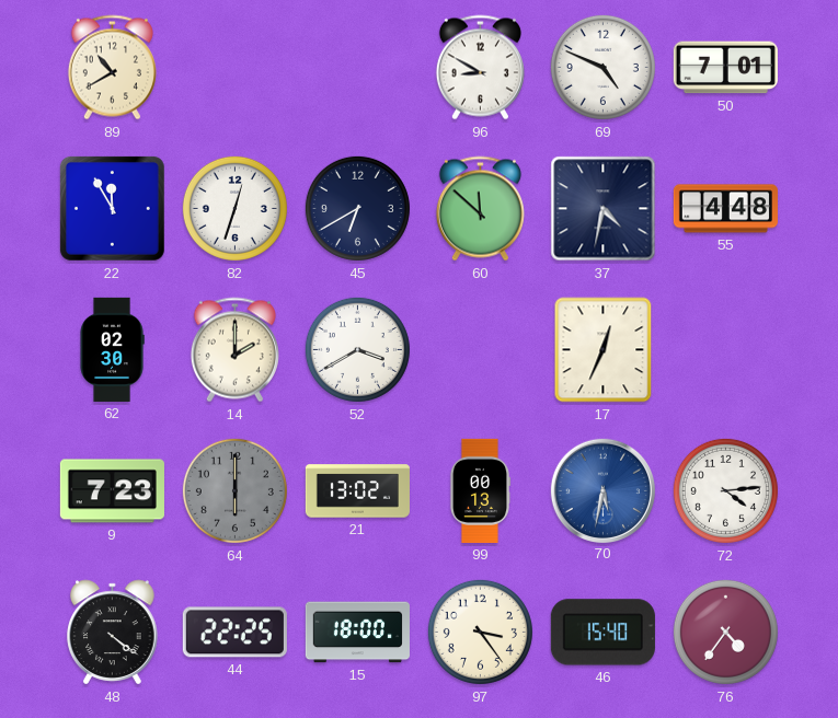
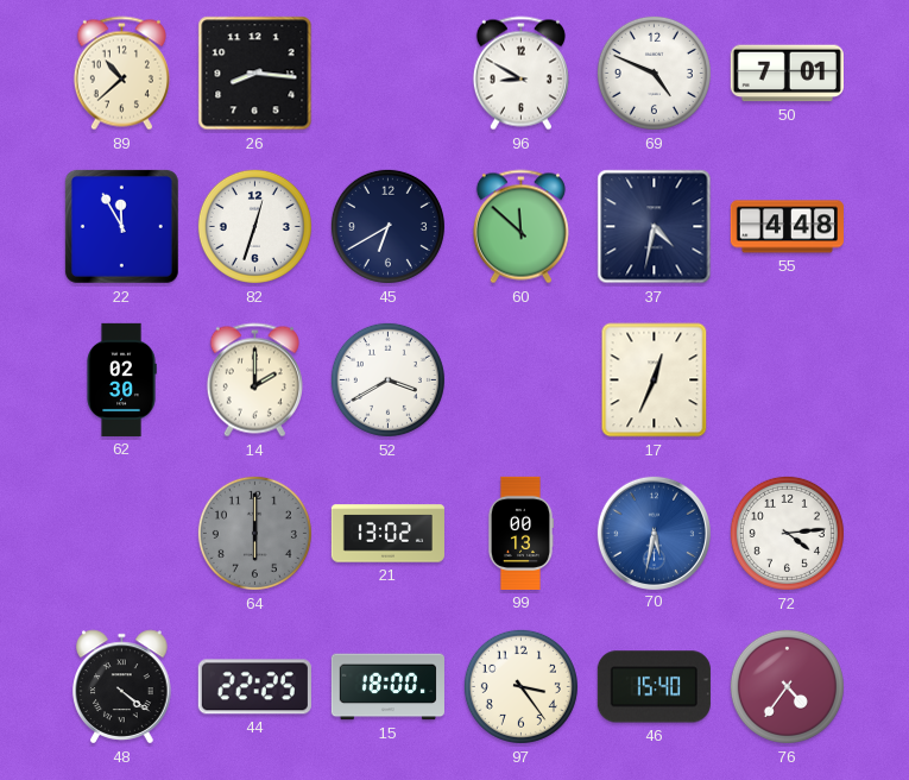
89: 10:40 -> 10:38 (121, 74)
26: none -> 8:16 (255, 74)
9: 7:23 -> none (112, 491)
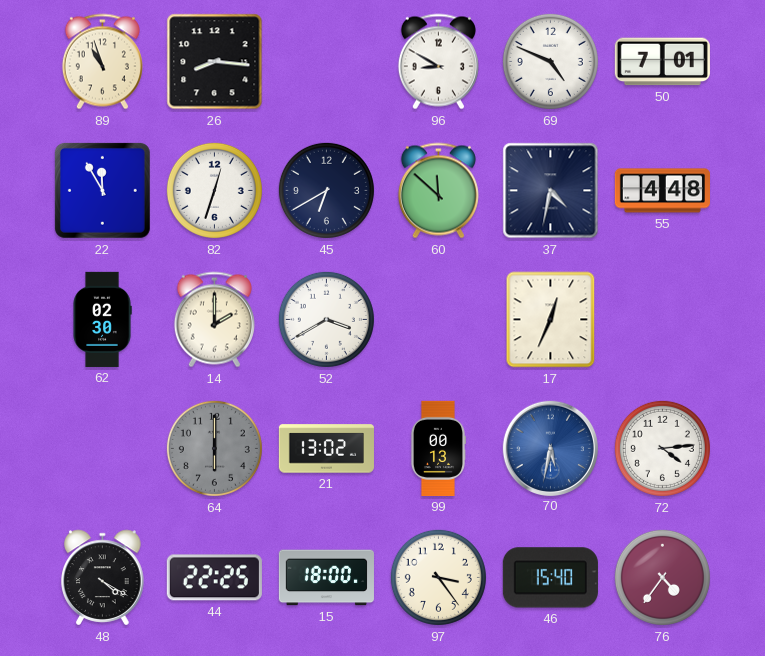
89: 10:38 -> 10:57 (102, 62)
48: 4:21 -> 4:20 (103, 578)
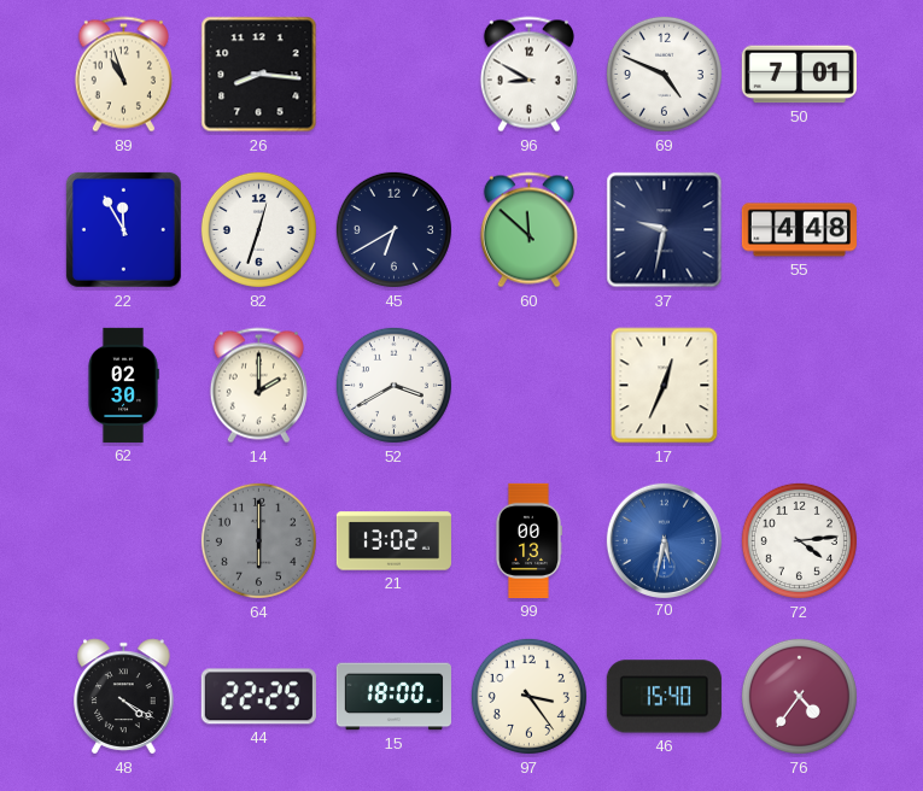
37: 4:32 -> 9:32 (665, 230)
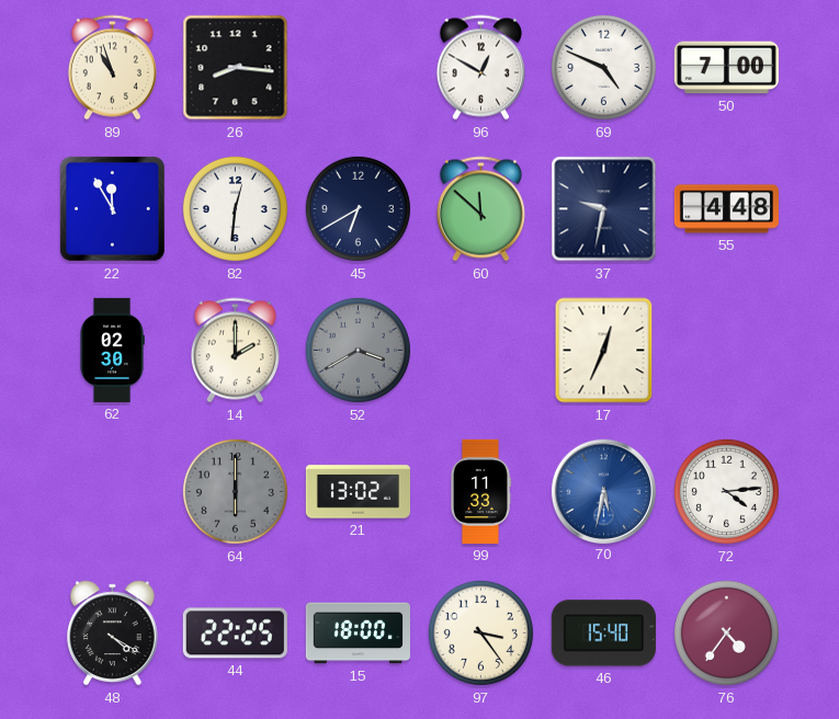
96: 8:50 -> 12:50 (480, 68)
50: 7:01 -> 7:00 (726, 68)
82: 12:33 -> 12:31 (235, 208)
52 dial: white -> grey (358, 350)
99: 00:13 -> 11:33 (479, 491)
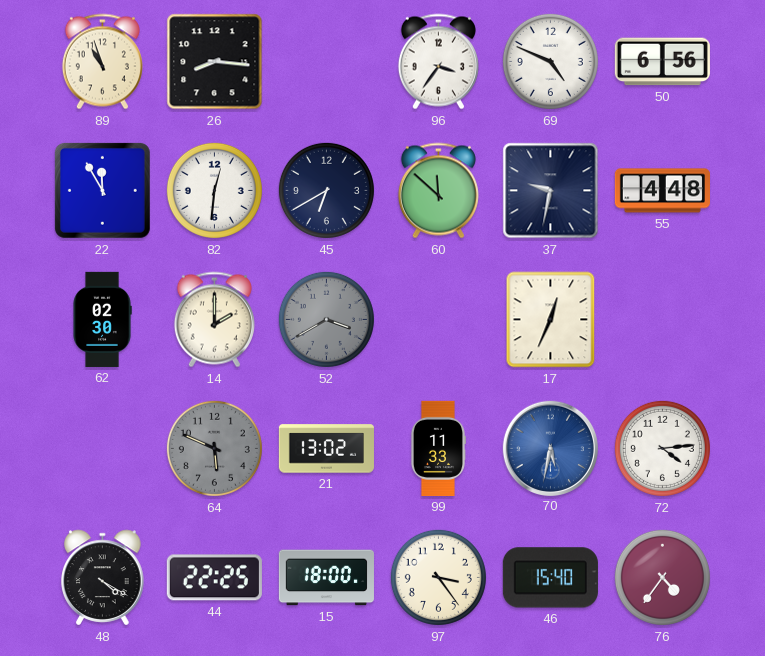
96: 12:50 -> 3:36 (438, 62)
50: 7:00 -> 6:56 (662, 62)
64: 6:00 -> 5:49 (214, 448)
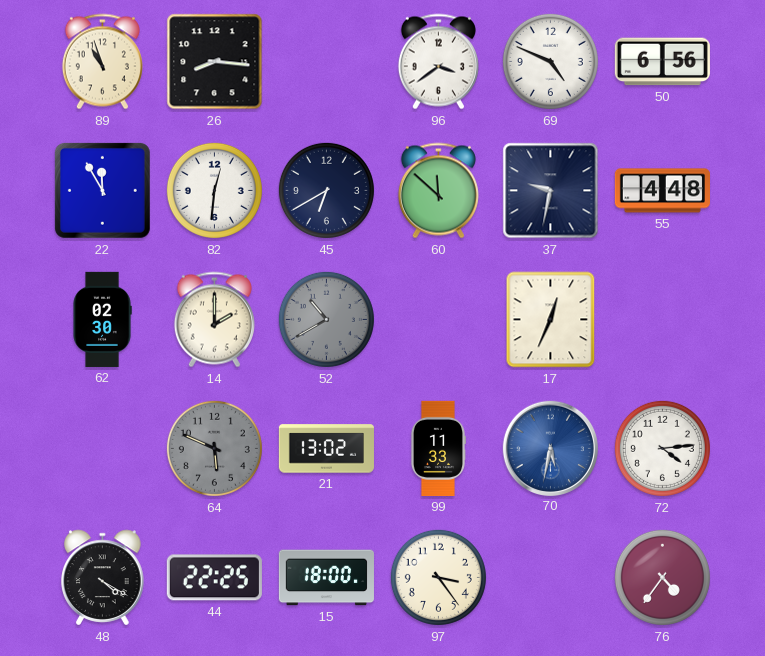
96: 3:36 -> 3:39 (438, 62)
52: 3:40 -> 10:40 (326, 319)
46: 15:40 -> none (550, 578)
